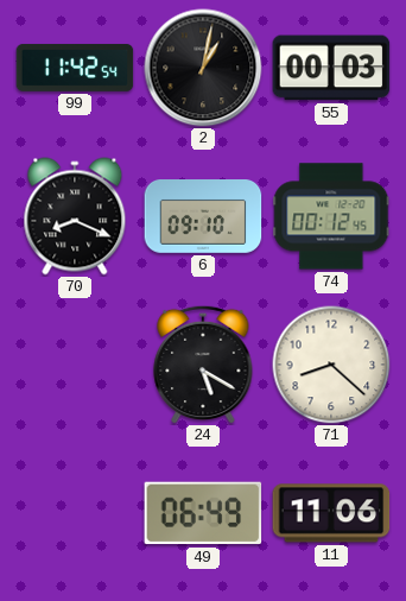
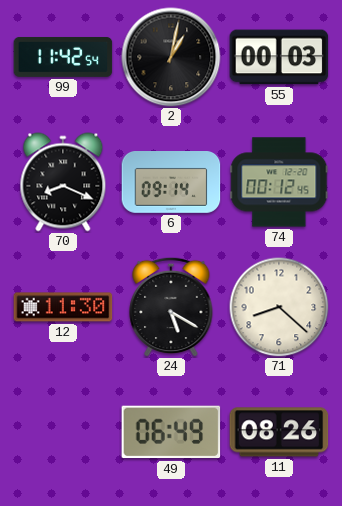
6: 09:10 -> 09:14 (171, 183)
12: none -> 11:30 (63, 307)
11: 11:06 -> 08:26 (279, 432)
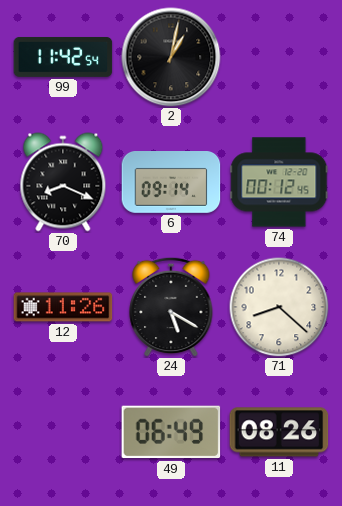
55: 00:03 -> none (279, 57)
12: 11:30 -> 11:26 (63, 307)
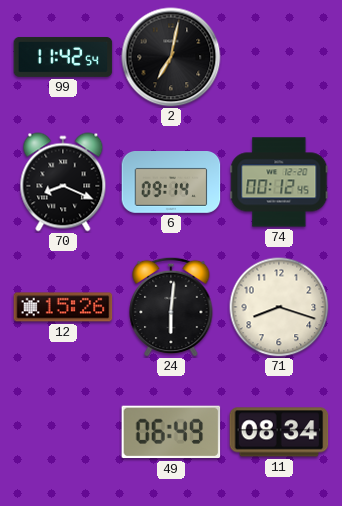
2: 1:02 -> 7:02 (171, 57)
12: 11:26 -> 15:26 (63, 307)
24: 5:20 -> 6:01 (171, 307)
71: 8:22 -> 8:18 (279, 307)
11: 08:26 -> 08:34 (279, 432)
